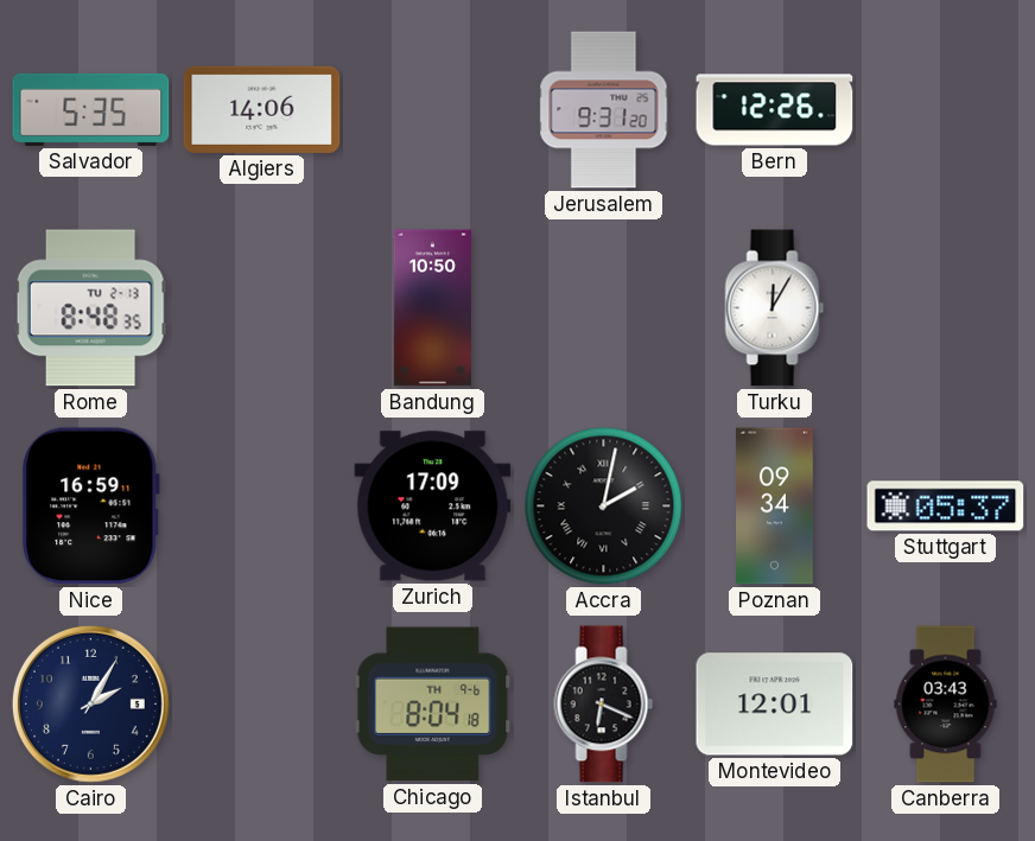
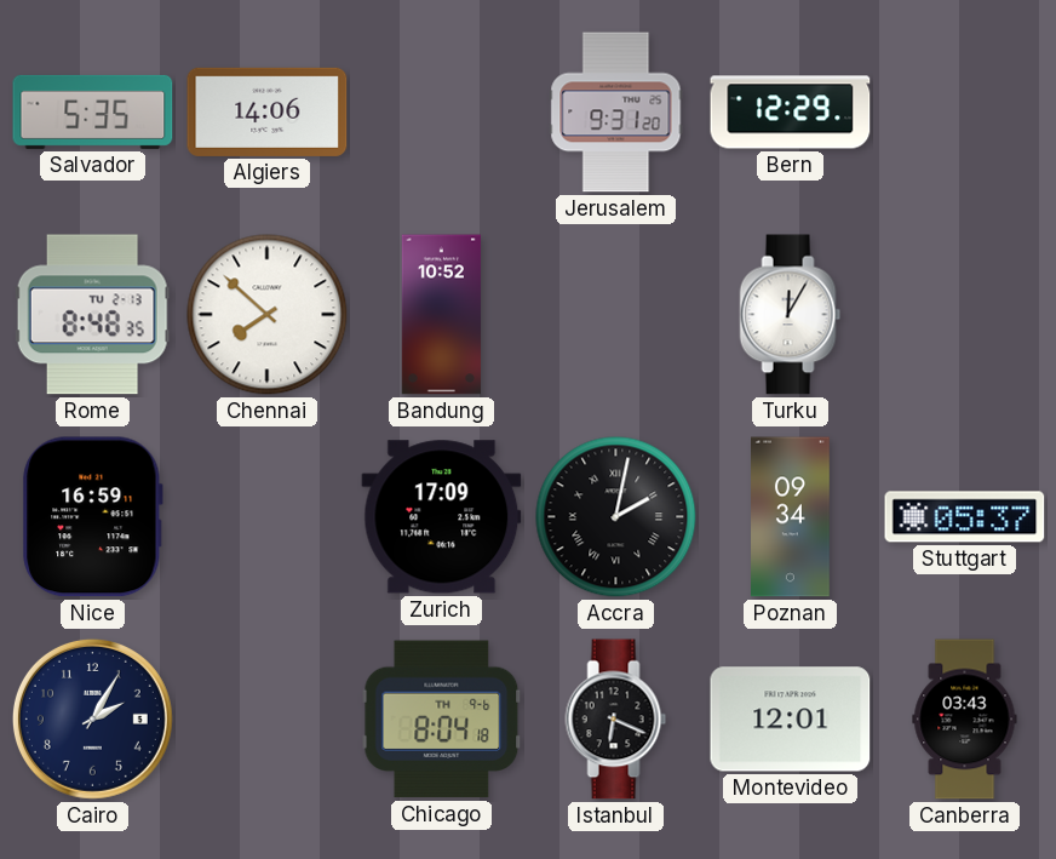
Bern: 12:26 -> 12:29 (791, 113)
Chennai: none -> 7:52 (268, 315)
Bandung: 10:50 -> 10:52 (441, 315)
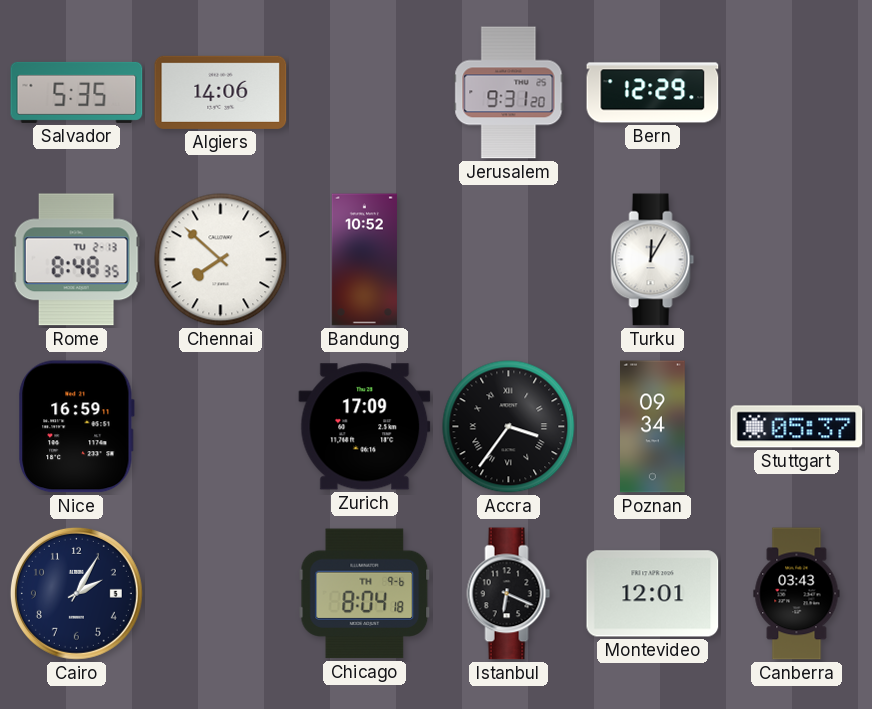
Accra: 2:02 -> 3:36 (509, 427)
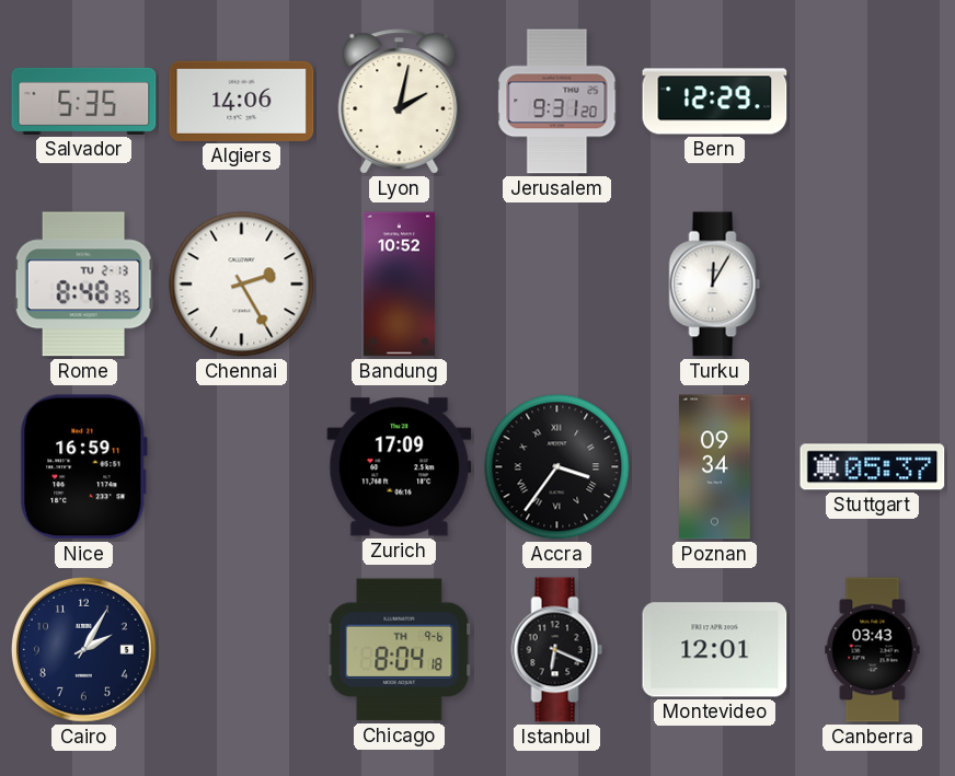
Lyon: none -> 2:02 (400, 102)
Chennai: 7:52 -> 2:25 (242, 285)
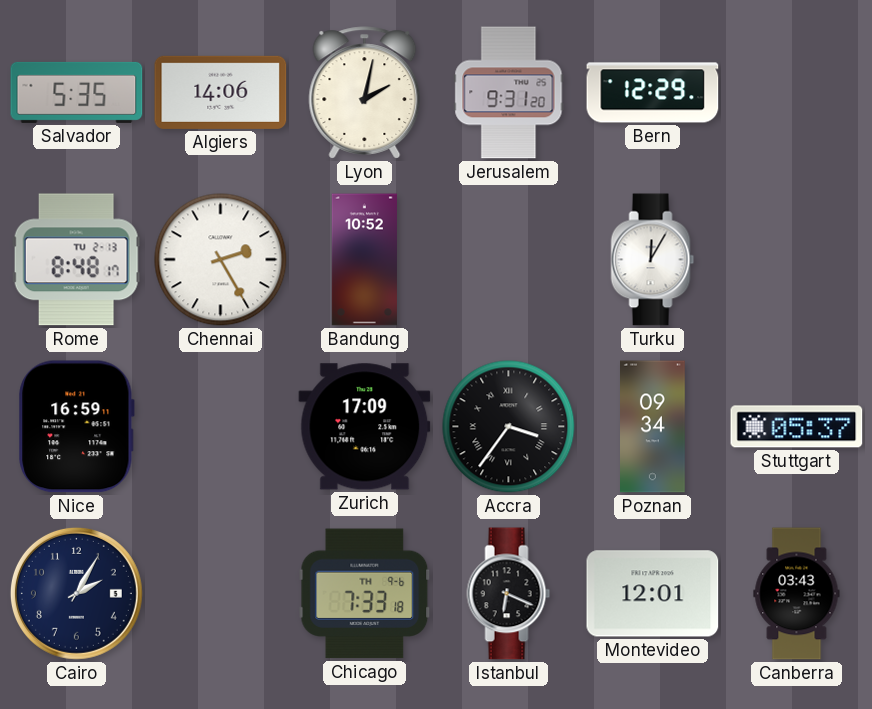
Rome: 8:48:35 -> 8:48:17 (76, 260)
Chicago: 8:04 -> 7:33 (365, 594)
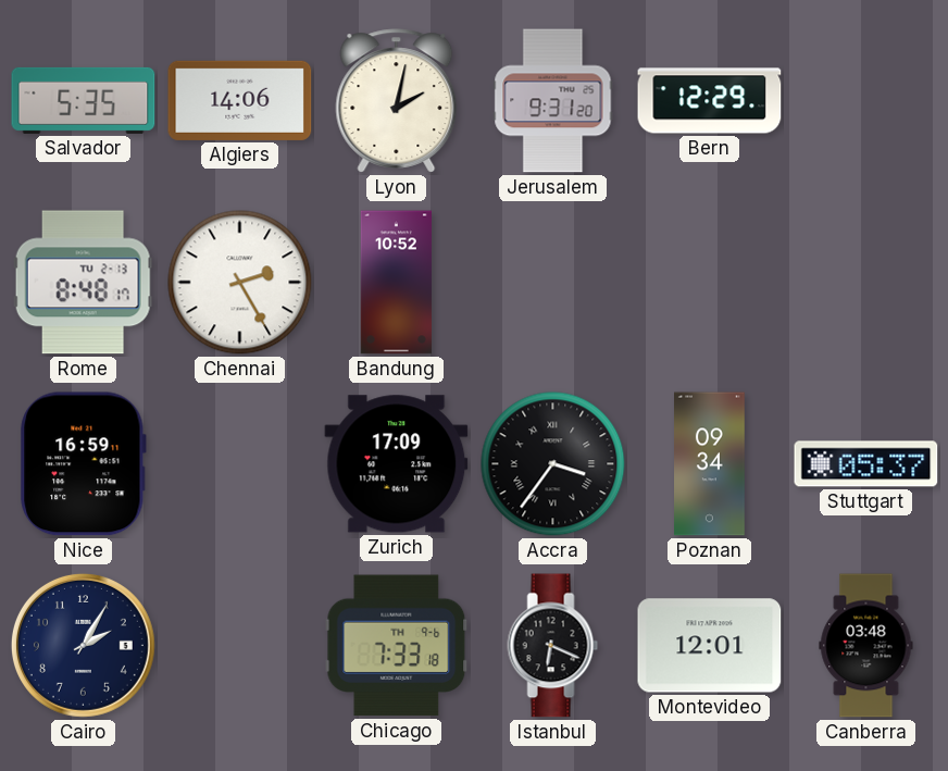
Turku: 12:05 -> none (653, 260)
Canberra: 03:43 -> 03:48 (866, 646)
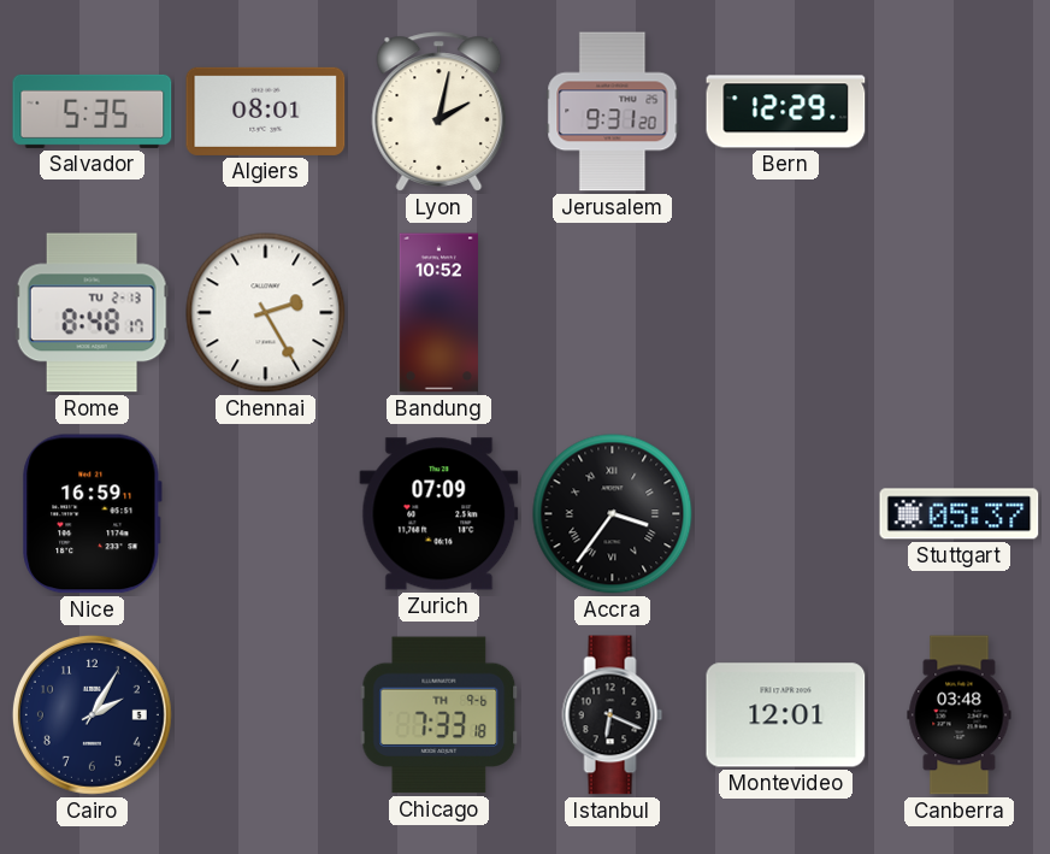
Algiers: 14:06 -> 08:01 (266, 111)
Zurich: 17:09 -> 07:09 (440, 514)
Poznan: 09:34 -> none (710, 464)
